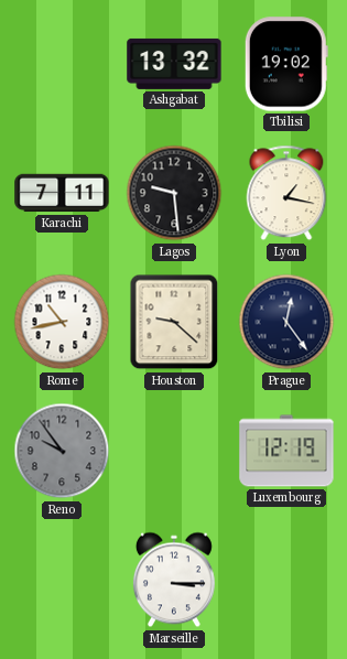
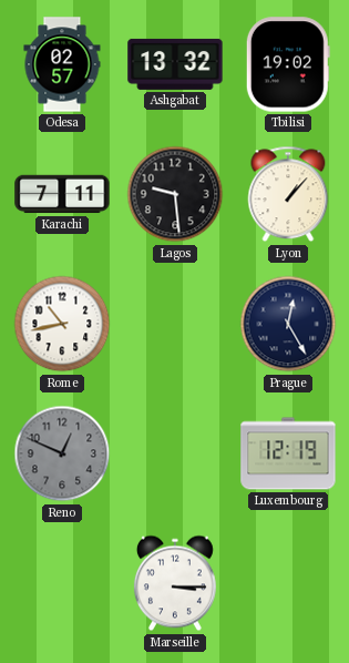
Odesa: none -> 02:57 (62, 64)
Lyon: 1:17 -> 1:07 (288, 194)
Houston: 9:22 -> none (174, 322)
Prague: 12:24 -> 12:25 (288, 324)
Reno: 9:54 -> 12:49 (62, 453)
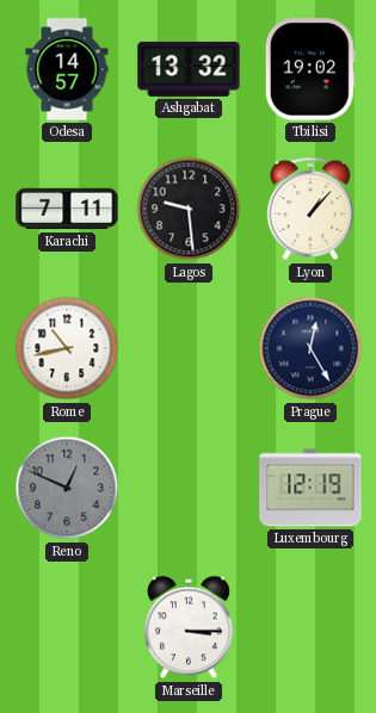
Odesa: 02:57 -> 14:57 (67, 69)
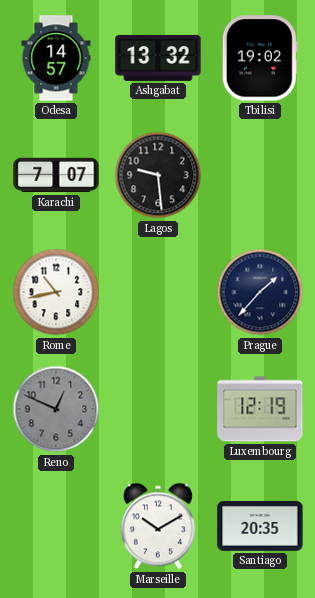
Karachi: 7:11 -> 7:07 (56, 175)
Lyon: 1:07 -> none (310, 209)
Prague: 12:25 -> 1:37 (260, 292)
Marseille: 3:15 -> 10:10 (158, 526)
Santiago: none -> 20:35 (260, 527)
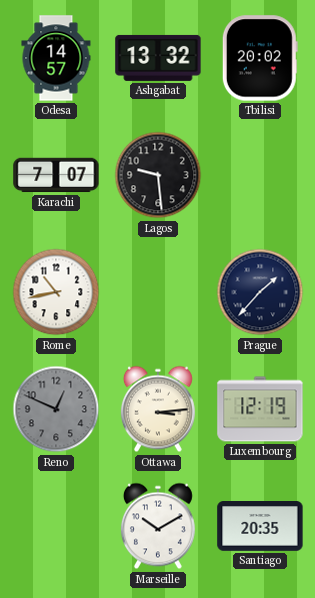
Tbilisi: 19:02 -> 20:02 (260, 58)
Ottawa: none -> 3:14 (158, 409)
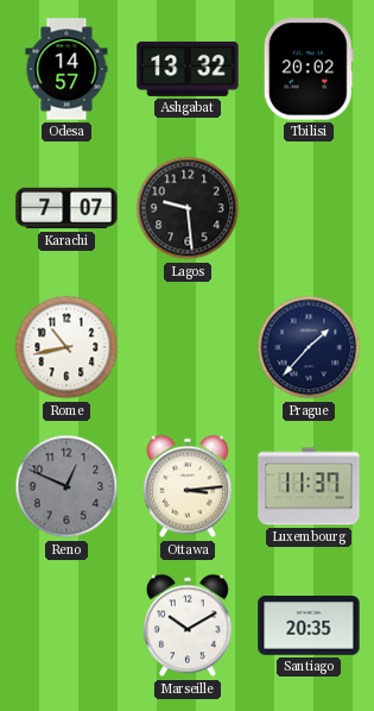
Luxembourg: 12:19 -> 11:37 (309, 486)
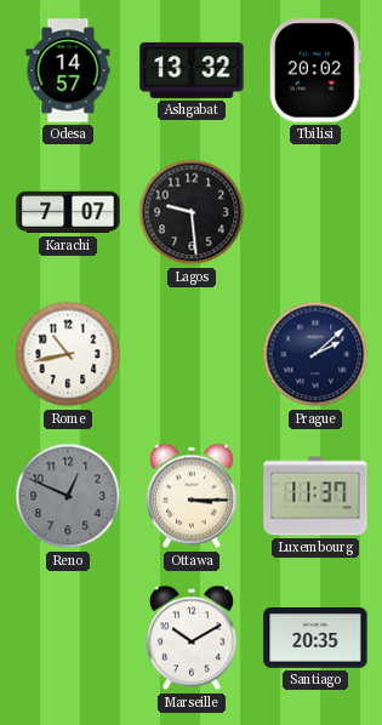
Prague: 1:37 -> 2:08 (315, 354)
Ottawa: 3:14 -> 3:15 (192, 496)
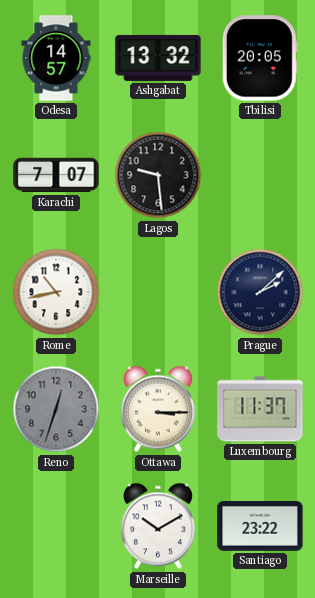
Tbilisi: 20:02 -> 20:05 (260, 58)
Reno: 12:49 -> 12:33 (56, 409)
Santiago: 20:35 -> 23:22 (260, 527)
